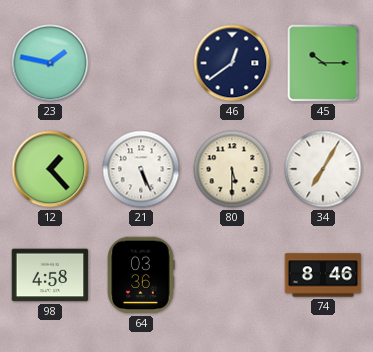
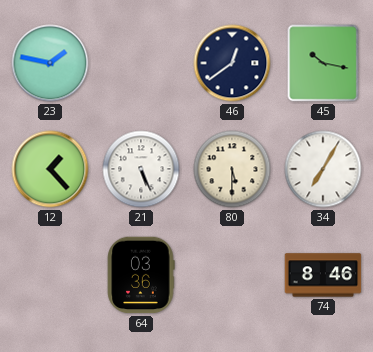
45: 10:15 -> 10:17 (323, 63)
98: 4:58 -> none (50, 275)
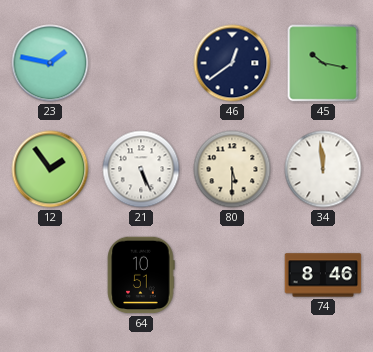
12: 1:23 -> 1:54 (50, 169)
34: 7:05 -> 11:59 (323, 169)
64: 03:36 -> 10:51 (141, 275)
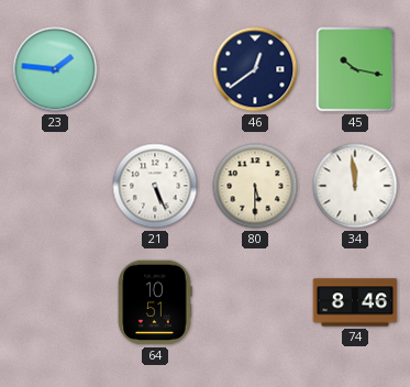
23: 1:47 -> 1:46 (55, 69)
12: 1:54 -> none (50, 169)
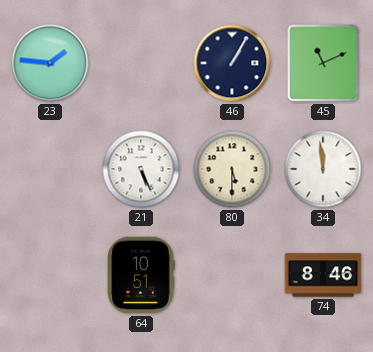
46: 12:39 -> 1:05 (232, 63)
45: 10:17 -> 11:11 (323, 63)
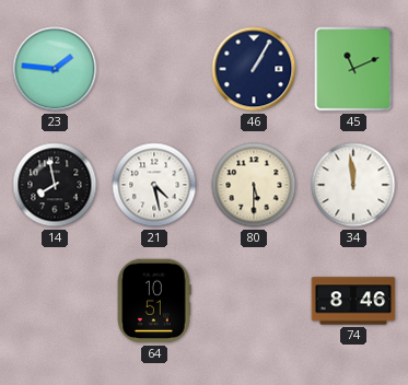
14: none -> 7:58 (55, 185)
21: 5:26 -> 4:28 (154, 185)
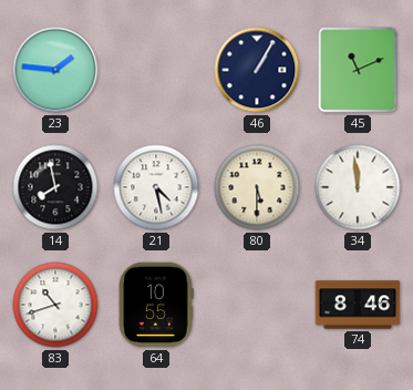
83: none -> 10:42 (55, 305)
64: 10:51 -> 10:55 (156, 305)
